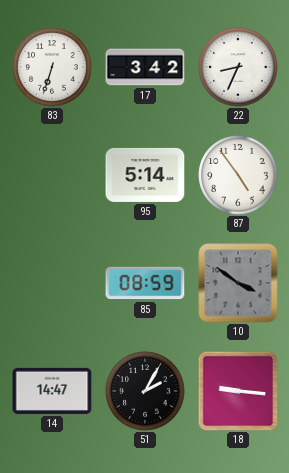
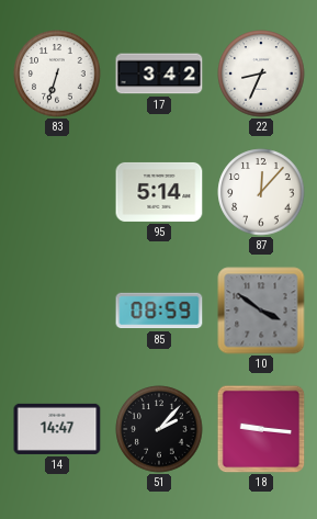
87: 4:54 -> 12:07 (261, 192)
51: 2:05 -> 2:07 (159, 429)
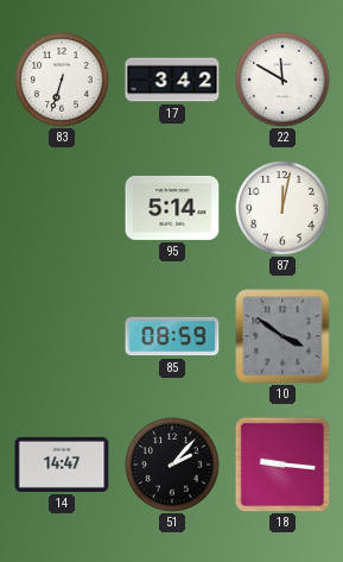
22: 8:34 -> 11:50 (282, 80)
87: 12:07 -> 12:02 (282, 208)
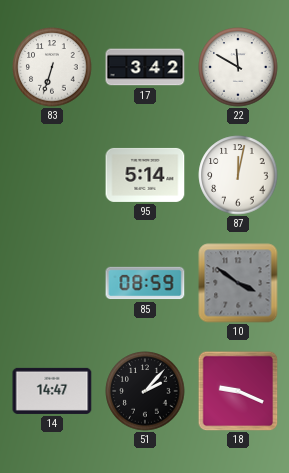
18: 9:16 -> 9:19 (238, 391)
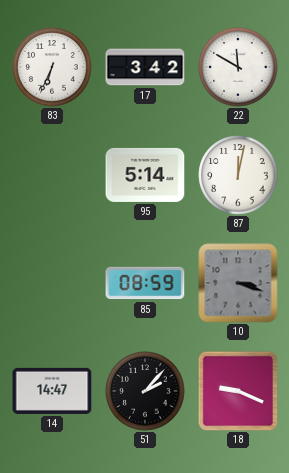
83: 6:33 -> 6:34 (52, 67)
10: 3:51 -> 3:18 (238, 283)
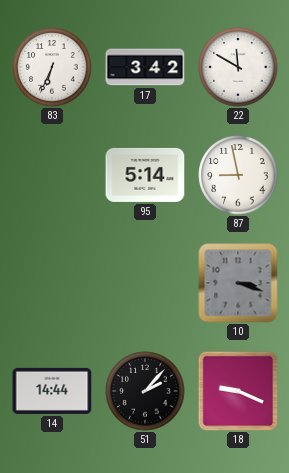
87: 12:02 -> 8:58 (238, 175)
85: 08:59 -> none (145, 283)
14: 14:47 -> 14:44 (52, 391)
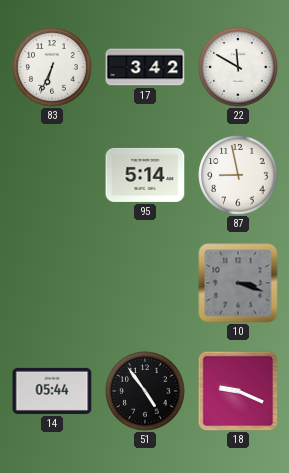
14: 14:44 -> 05:44 (52, 391)
51: 2:07 -> 4:54 (145, 391)
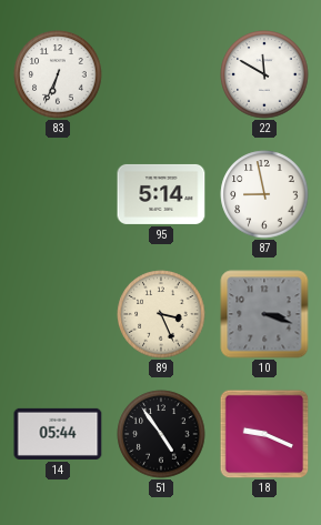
17: 3:42 -> none (145, 67)
89: none -> 3:26 (161, 314)
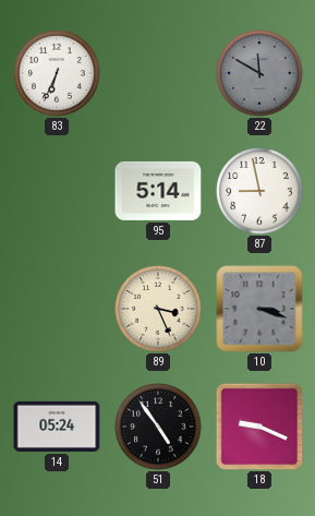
22 dial: white -> grey (259, 73)
14: 05:44 -> 05:24 (57, 427)
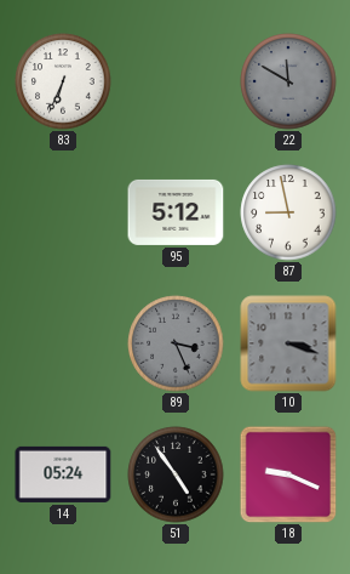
95: 5:14 -> 5:12 (176, 212)
89 dial: cream -> grey (176, 343)
